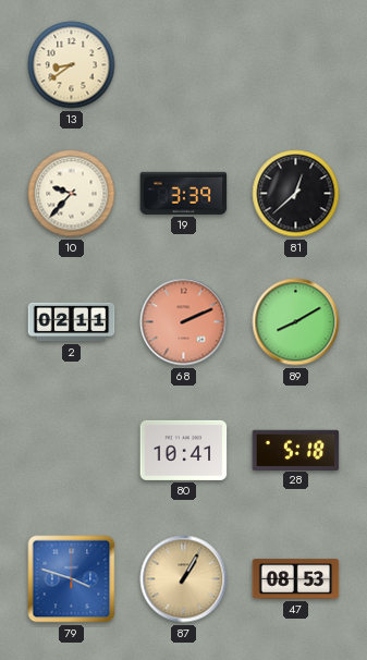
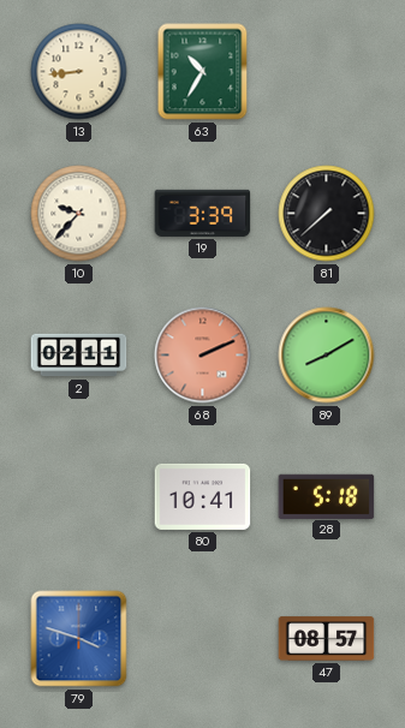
13: 8:39 -> 8:44 (79, 72)
63: none -> 10:35 (203, 72)
81: 12:38 -> 7:38 (327, 214)
87: 1:05 -> none (184, 579)
47: 08:53 -> 08:57 (327, 639)
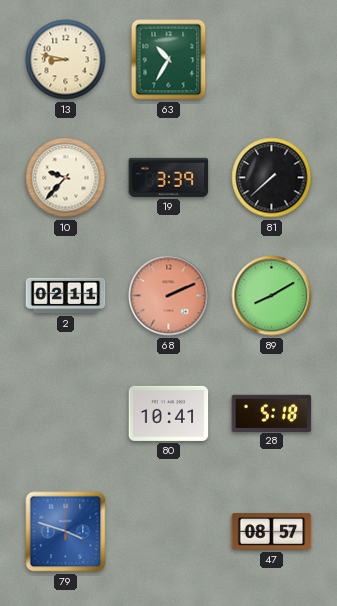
13: 8:44 -> 8:47 (66, 60)
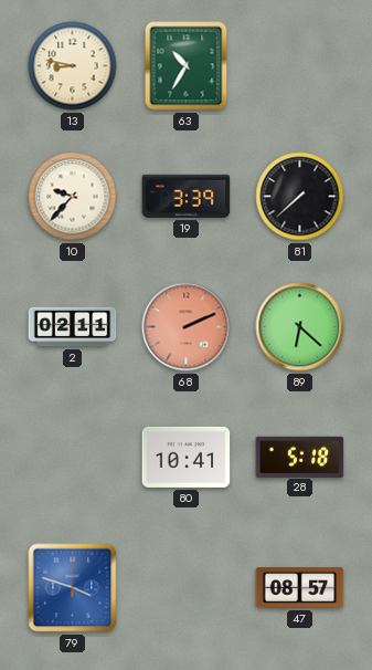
89: 8:10 -> 6:22 (300, 327)
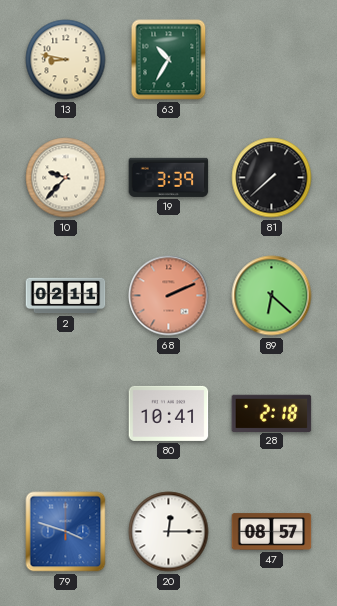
28: 5:18 -> 2:18 (272, 413)
20: none -> 12:15 (169, 532)
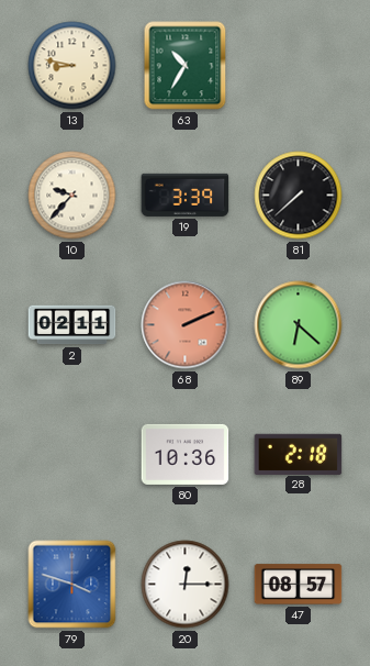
80: 10:41 -> 10:36 (186, 454)
